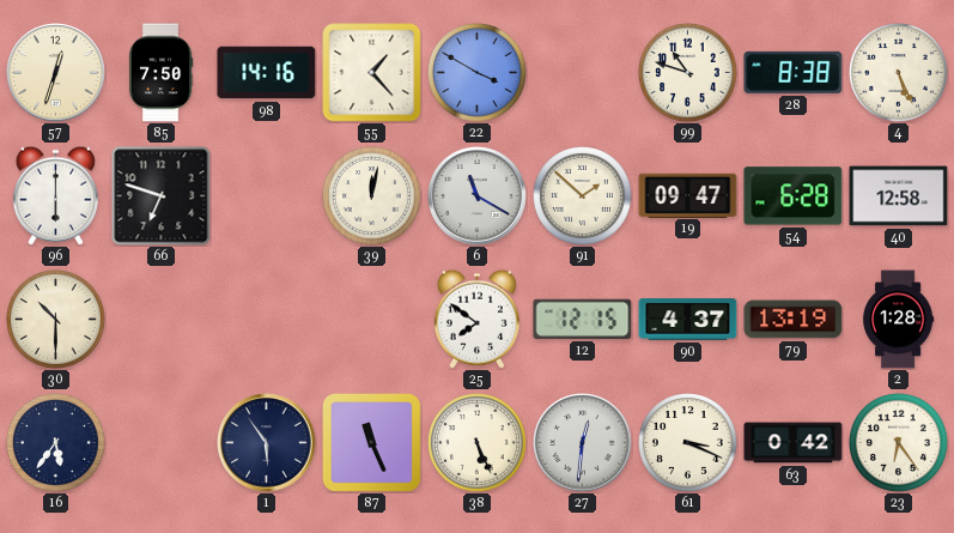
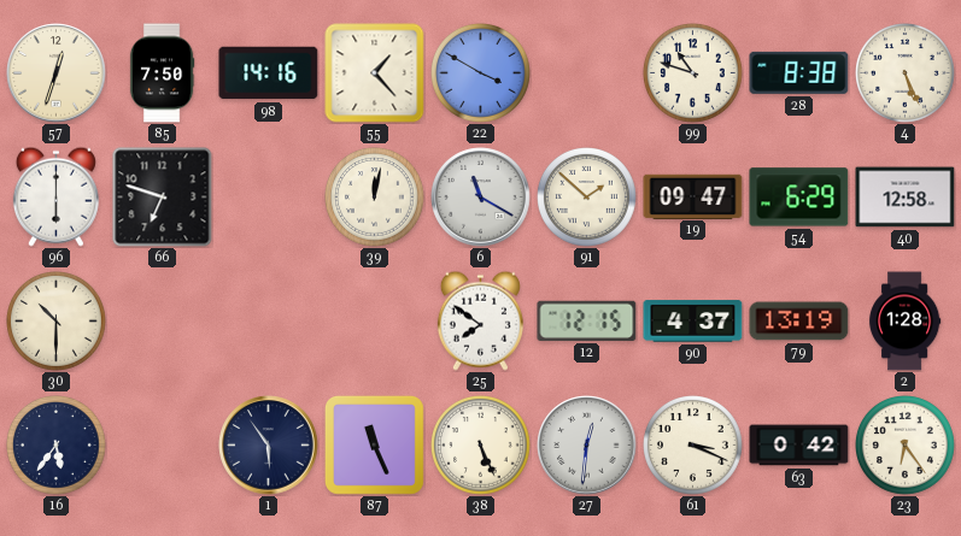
54: 6:28 -> 6:29 (799, 198)
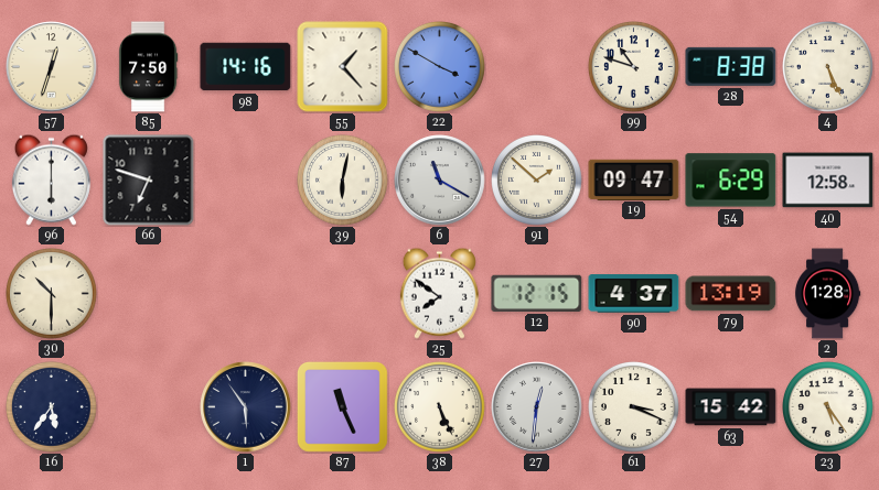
39: 12:02 -> 6:02 (343, 181)
63: 0:42 -> 15:42 (731, 407)
23: 6:24 -> 5:24 (828, 407)
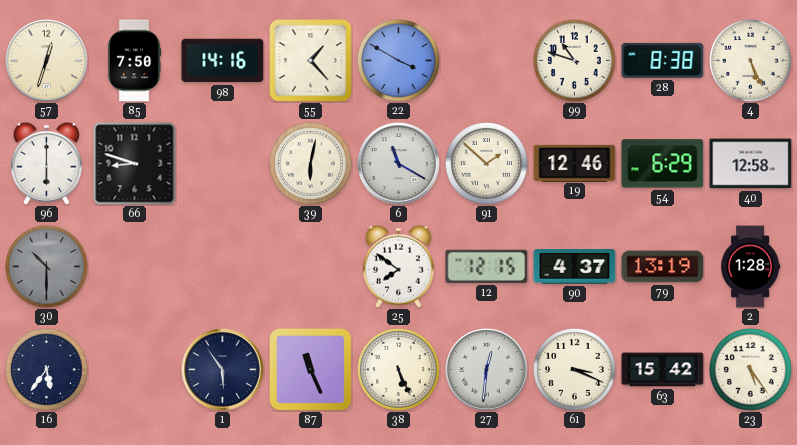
66: 6:48 -> 8:48 (135, 164)
19: 09:47 -> 12:46 (575, 163)
30 dial: cream -> grey (47, 267)
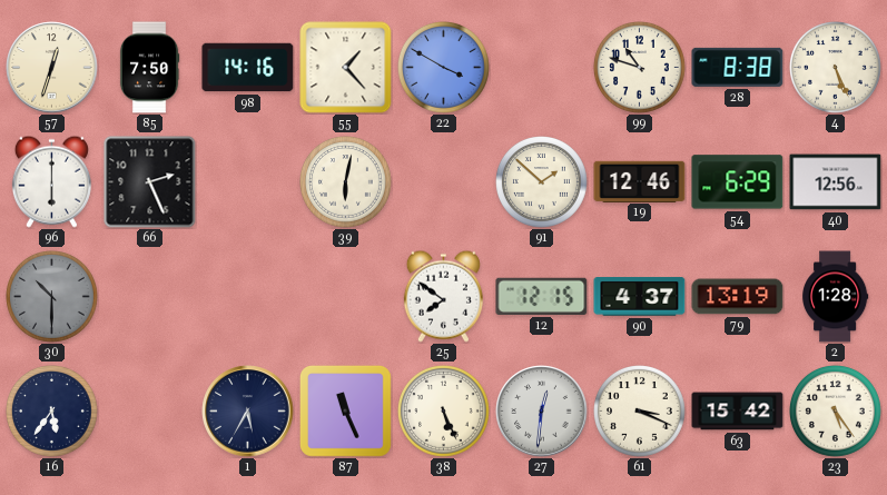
66: 8:48 -> 2:26 (150, 182)
6: 11:20 -> none (399, 164)
40: 12:58 -> 12:56 (836, 182)
1: 5:54 -> 5:35 (248, 412)
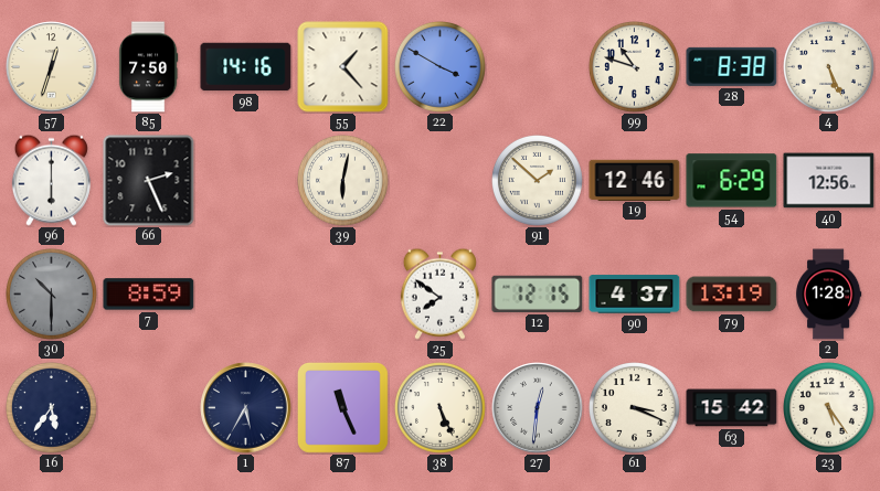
7: none -> 8:59 (149, 295)
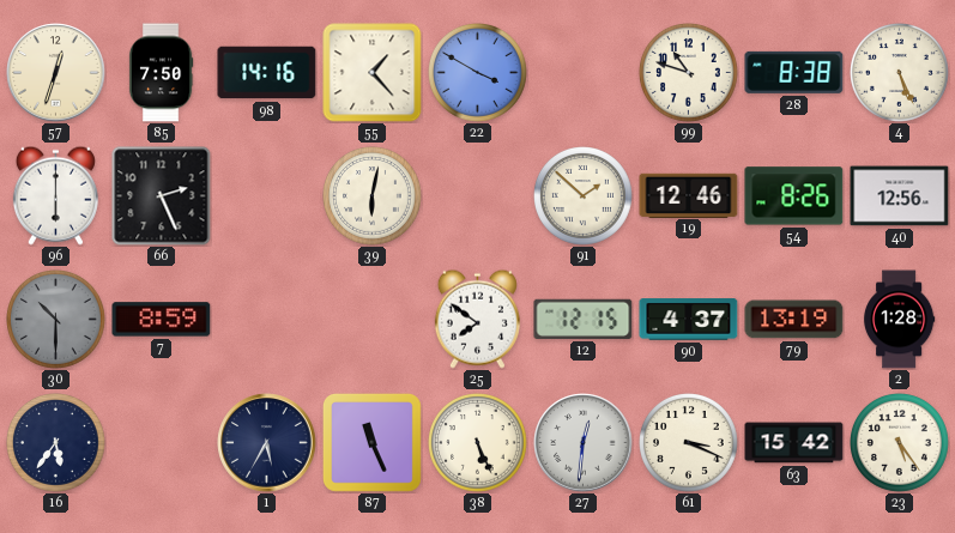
54: 6:29 -> 8:26 (794, 196)
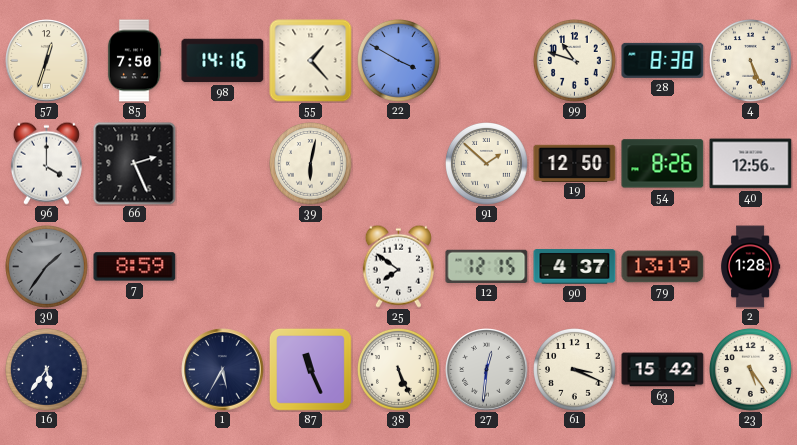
96: 6:00 -> 4:00 (46, 163)
19: 12:46 -> 12:50 (575, 163)
30: 10:30 -> 1:36 (47, 267)
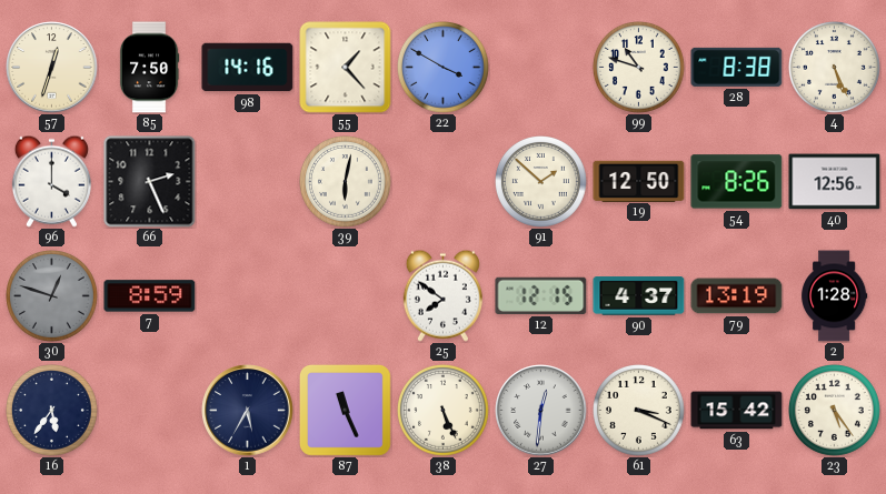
30: 1:36 -> 12:48 (52, 296)
